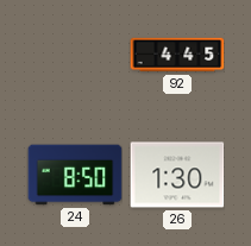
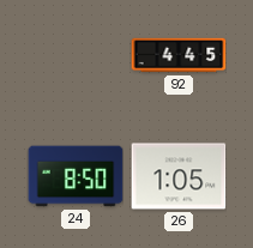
26: 1:30 -> 1:05 (179, 176)
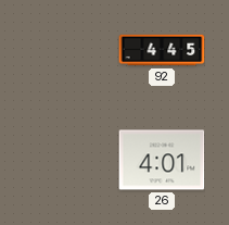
24: 8:50 -> none (76, 176)
26: 1:05 -> 4:01 (162, 160)
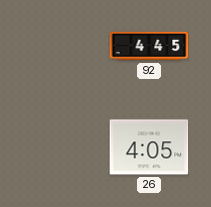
26: 4:01 -> 4:05 (149, 147)
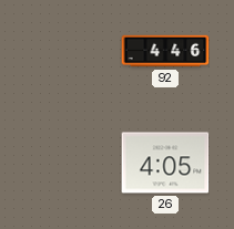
92: 4:45 -> 4:46 (165, 51)
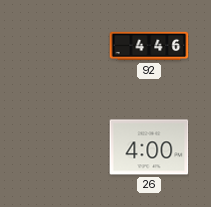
26: 4:05 -> 4:00 (149, 147)
